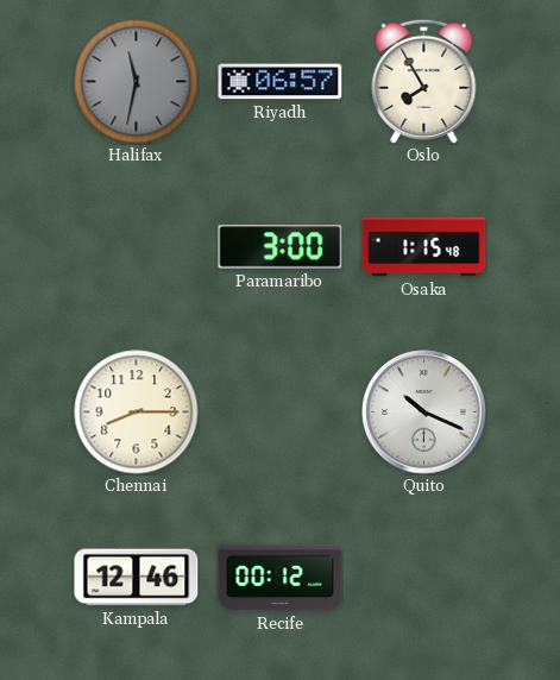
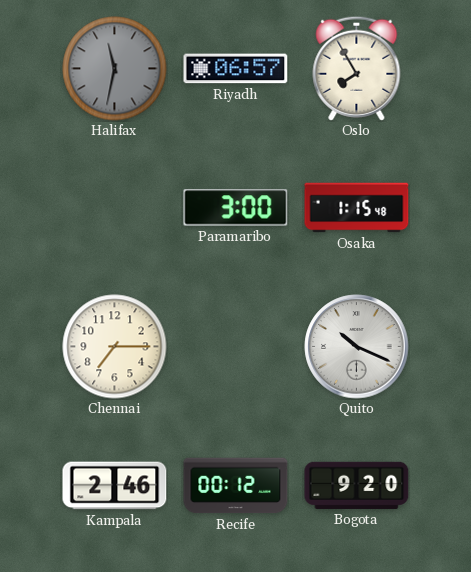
Chennai: 8:15 -> 7:15 (115, 347)
Kampala: 12:46 -> 2:46 (115, 486)
Bogota: none -> 9:20 (357, 485)
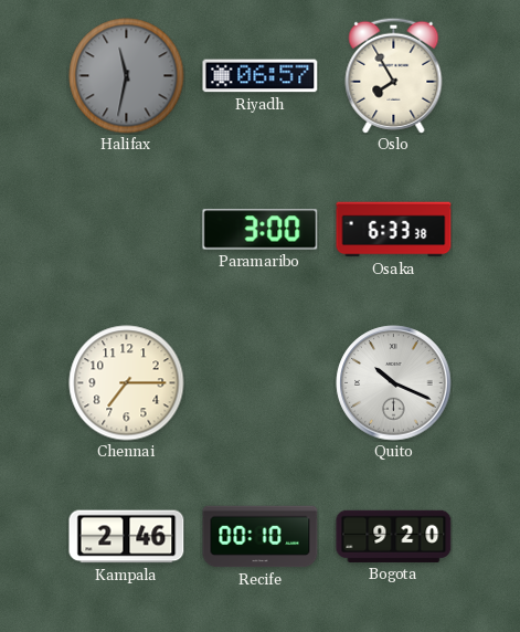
Osaka: 1:15 -> 6:33 (394, 230)
Recife: 00:12 -> 00:10 (261, 537)
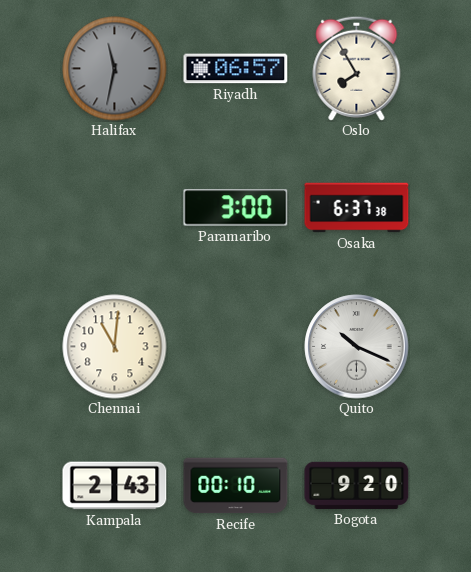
Osaka: 6:33 -> 6:37 (357, 208)
Chennai: 7:15 -> 11:01 (115, 347)
Kampala: 2:46 -> 2:43 (115, 486)
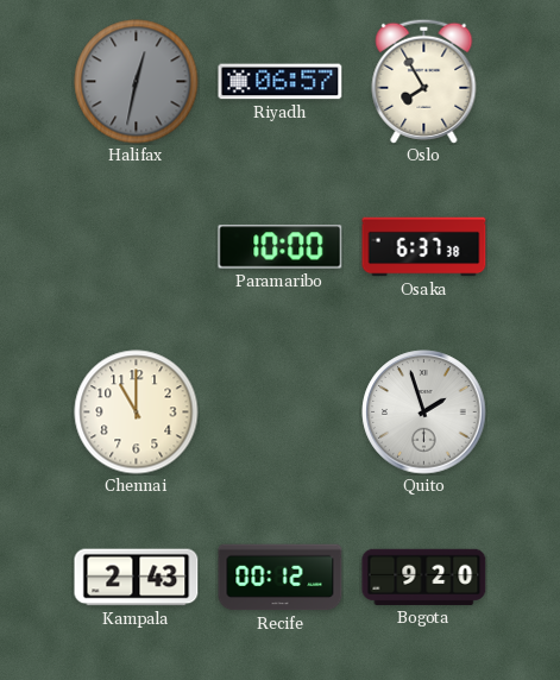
Halifax: 11:32 -> 12:32 (137, 82)
Paramaribo: 3:00 -> 10:00 (281, 247)
Chennai: 11:01 -> 11:00 (137, 413)
Quito: 10:19 -> 1:57 (424, 413)
Recife: 00:10 -> 00:12 (281, 578)
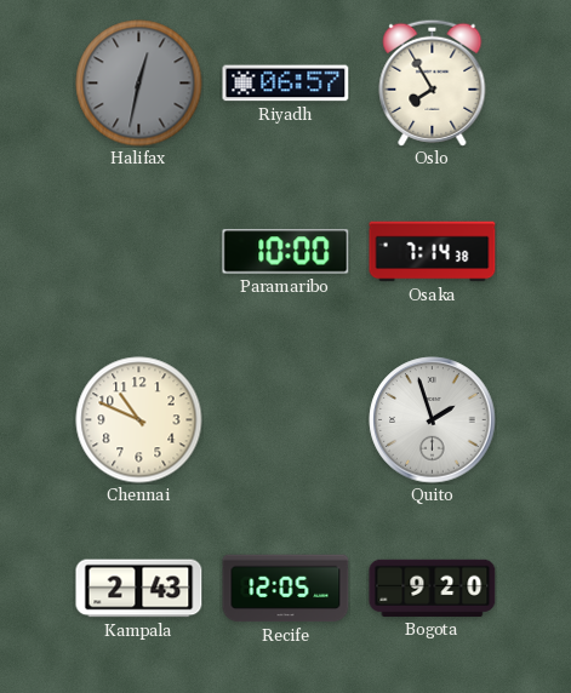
Osaka: 6:37 -> 7:14 (433, 252)
Chennai: 11:00 -> 10:49 (139, 420)
Recife: 00:12 -> 12:05 (286, 589)
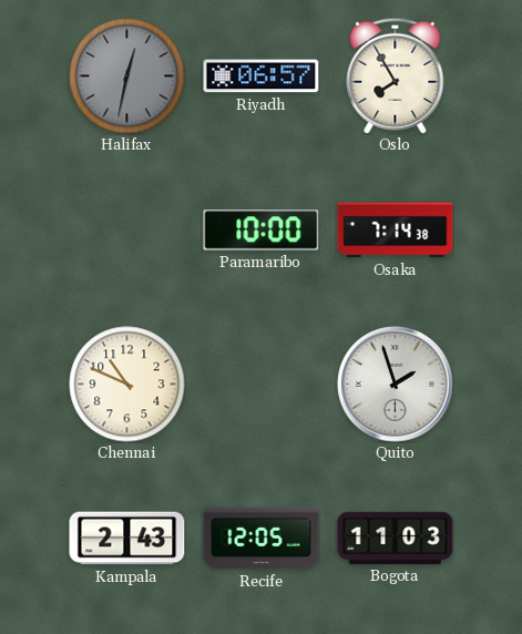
Bogota: 9:20 -> 11:03 (396, 538)
